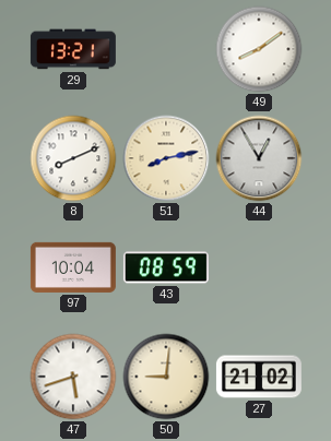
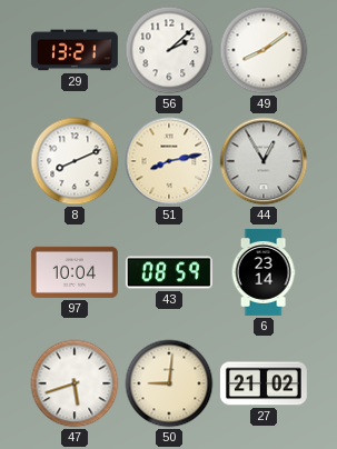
56: none -> 2:08 (169, 50)
6: none -> 23:14 (264, 272)
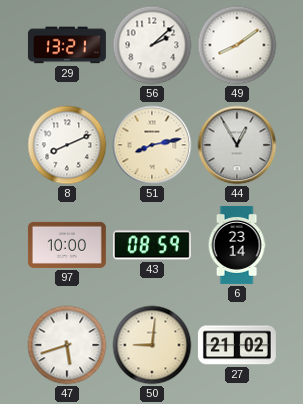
97: 10:04 -> 10:00 (67, 245)
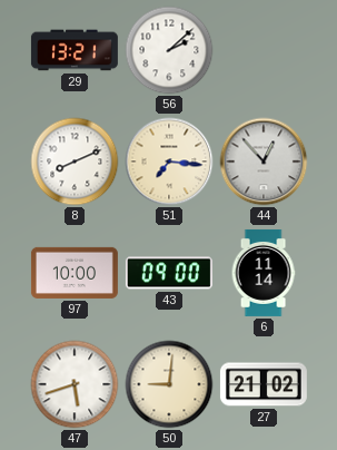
49: 8:09 -> none (237, 45)
51: 8:13 -> 7:16 (169, 162)
44: 12:55 -> 12:53 (264, 162)
43: 08:59 -> 09:00 (169, 273)
6: 23:14 -> 11:14 (264, 273)
